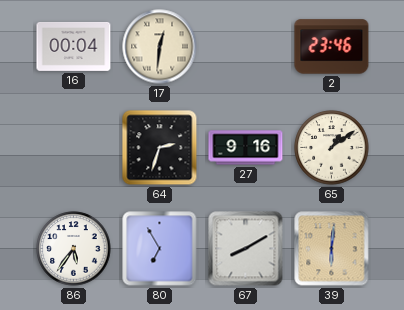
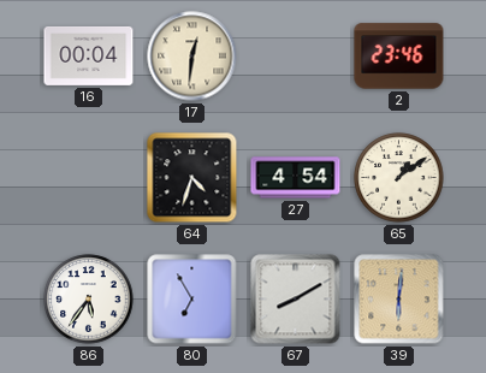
64: 2:33 -> 4:33 (192, 178)
27: 9:16 -> 4:54 (296, 178)
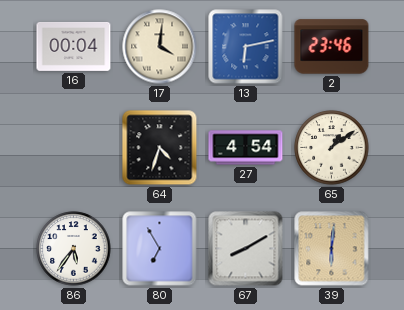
17: 12:31 -> 4:01 (160, 47)
13: none -> 6:13 (246, 47)
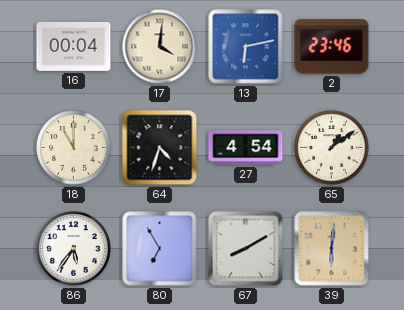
18: none -> 11:00 (74, 148)
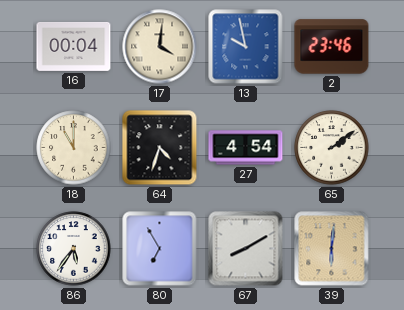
13: 6:13 -> 9:58 (246, 47)
65: 1:09 -> 2:09 (332, 148)
